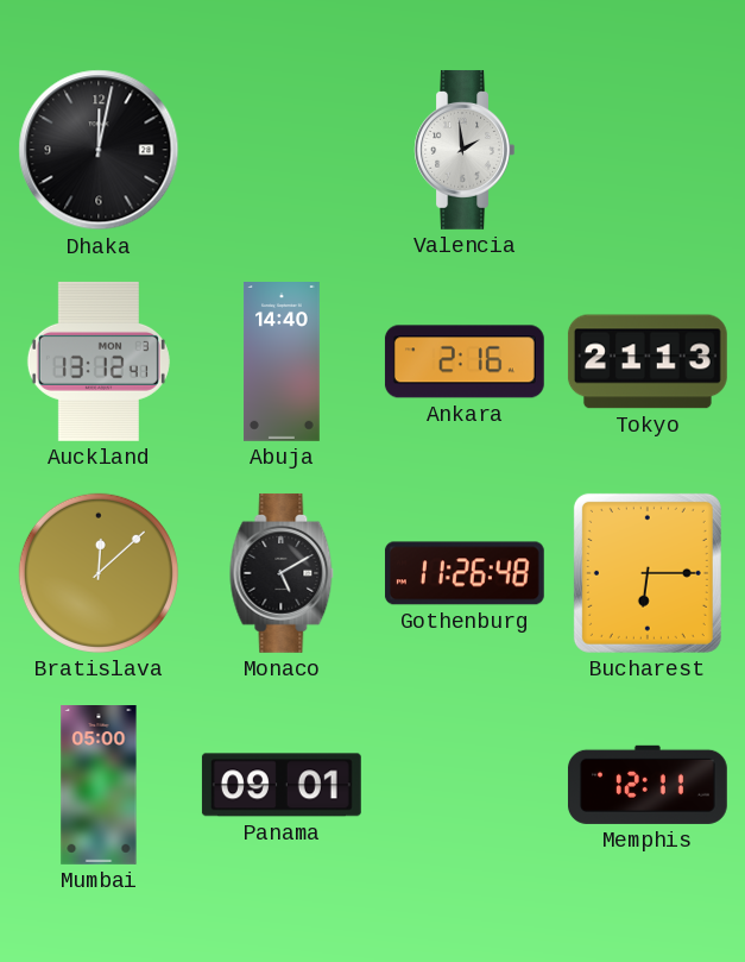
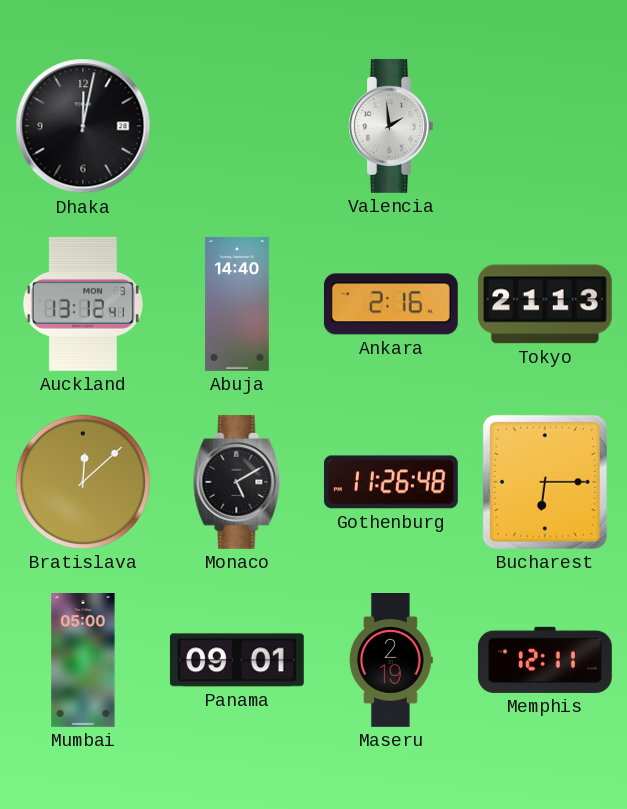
Maseru: none -> 2:19 (391, 661)
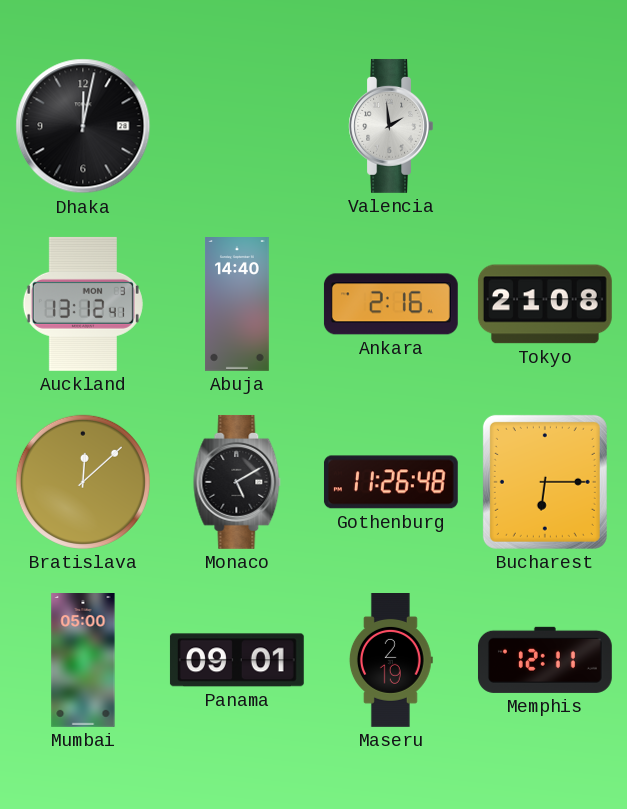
Tokyo: 21:13 -> 21:08 (545, 304)
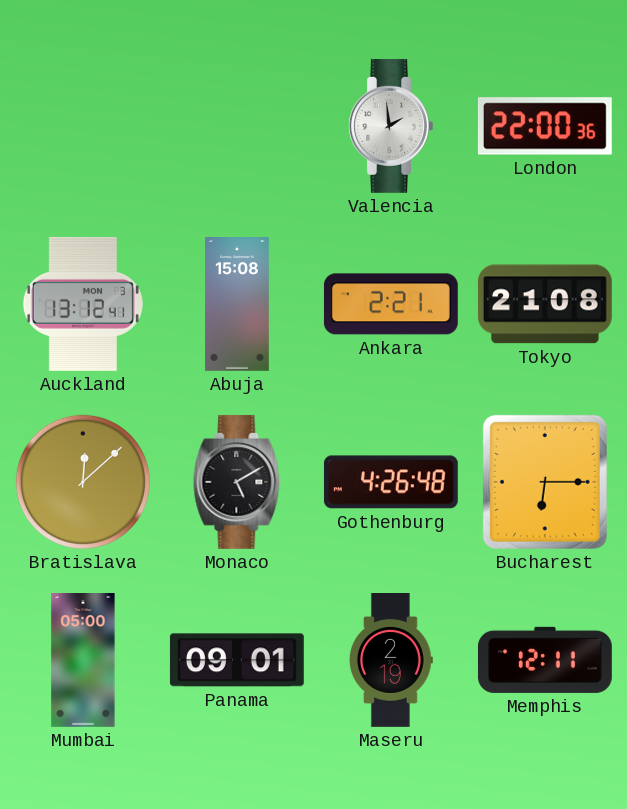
Dhaka: 12:02 -> none (83, 126)
London: none -> 22:00 (545, 126)
Abuja: 14:40 -> 15:08 (238, 305)
Ankara: 2:16 -> 2:21 (391, 304)
Gothenburg: 11:26 -> 4:26 (391, 482)
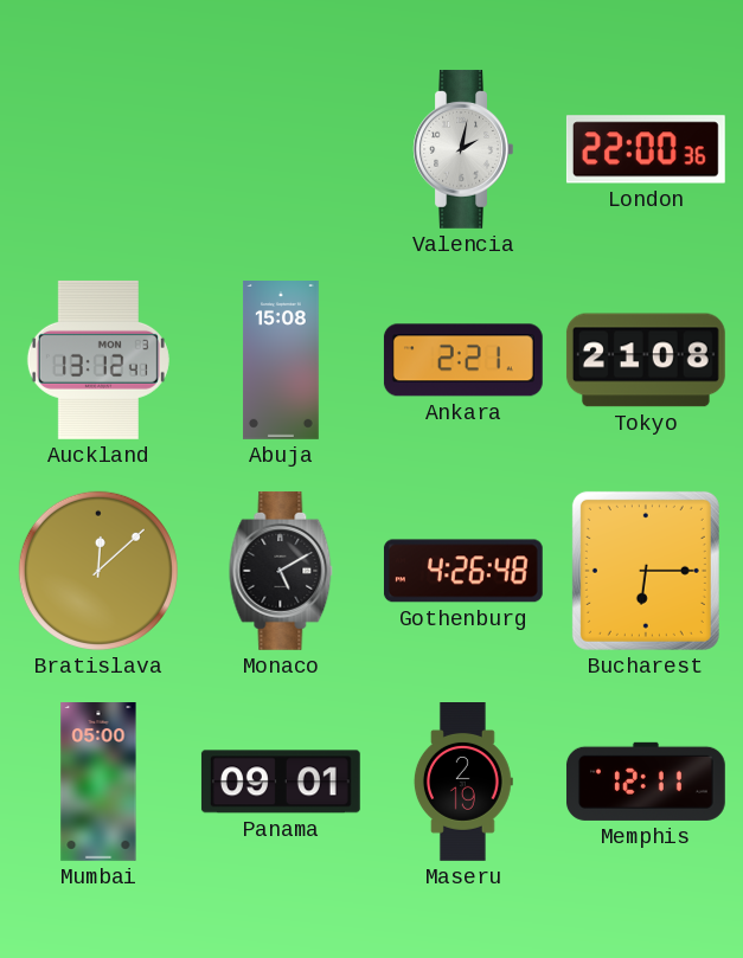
Valencia: 1:59 -> 2:02 (463, 149)
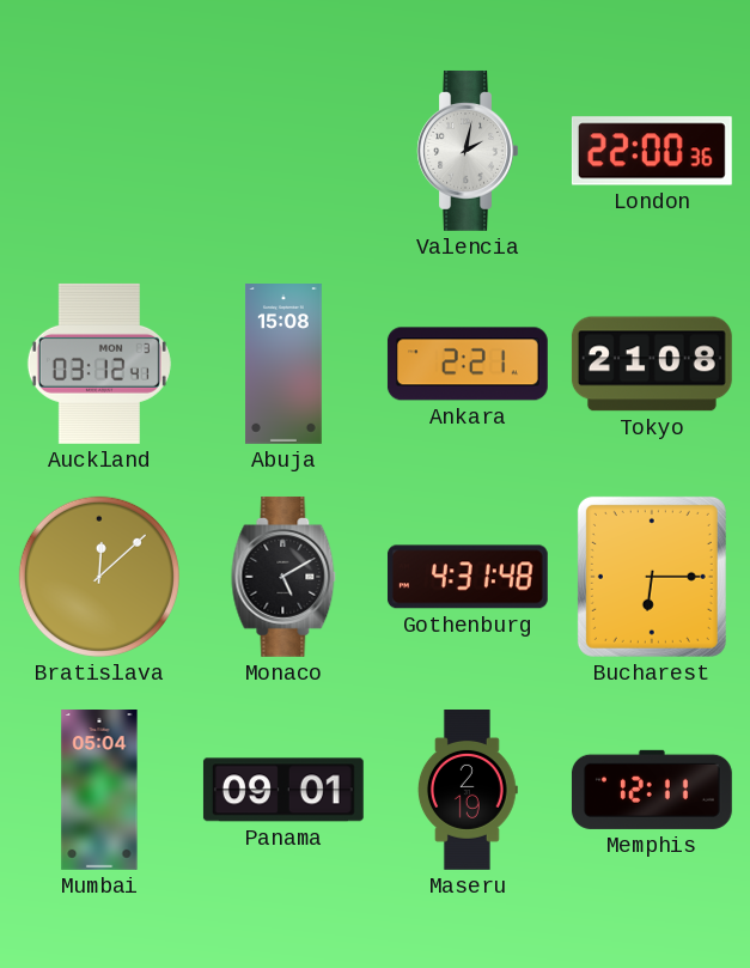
Auckland: 13:12 -> 03:12 (99, 364)
Gothenburg: 4:26 -> 4:31 (468, 577)
Mumbai: 05:00 -> 05:04 (99, 791)
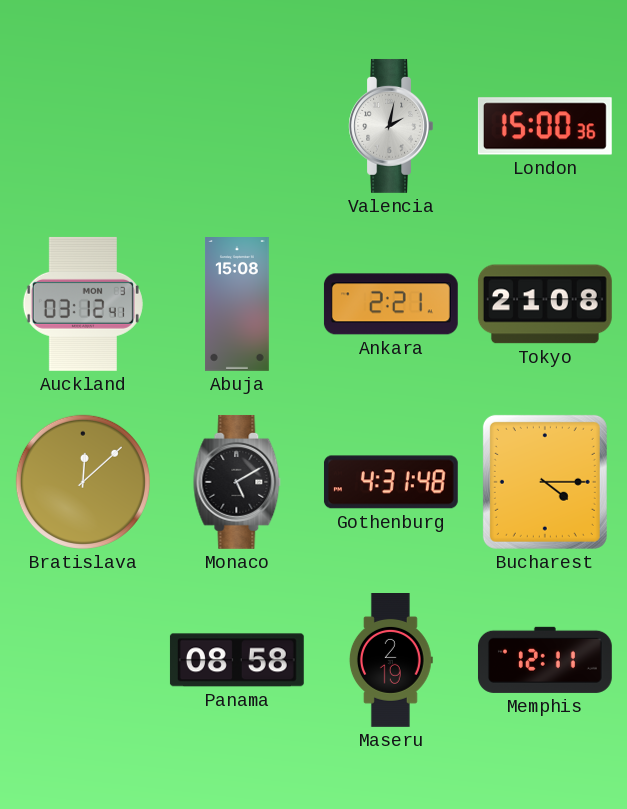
London: 22:00 -> 15:00 (545, 126)
Bucharest: 6:15 -> 4:15 (545, 482)
Mumbai: 05:04 -> none (99, 791)
Panama: 09:01 -> 08:58 (237, 660)
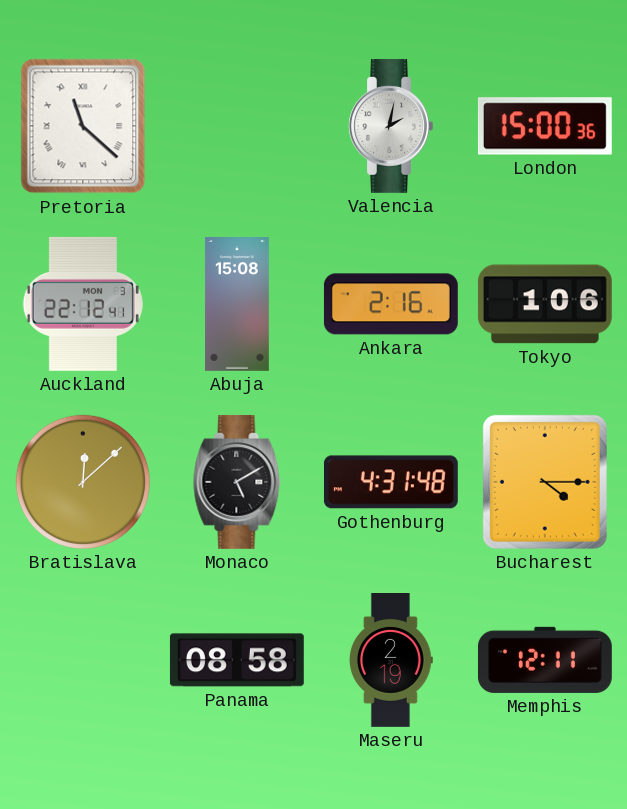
Pretoria: none -> 11:22 (83, 126)
Auckland: 03:12 -> 22:12 (83, 304)
Ankara: 2:21 -> 2:16 (391, 304)
Tokyo: 21:08 -> 1:06 (545, 304)
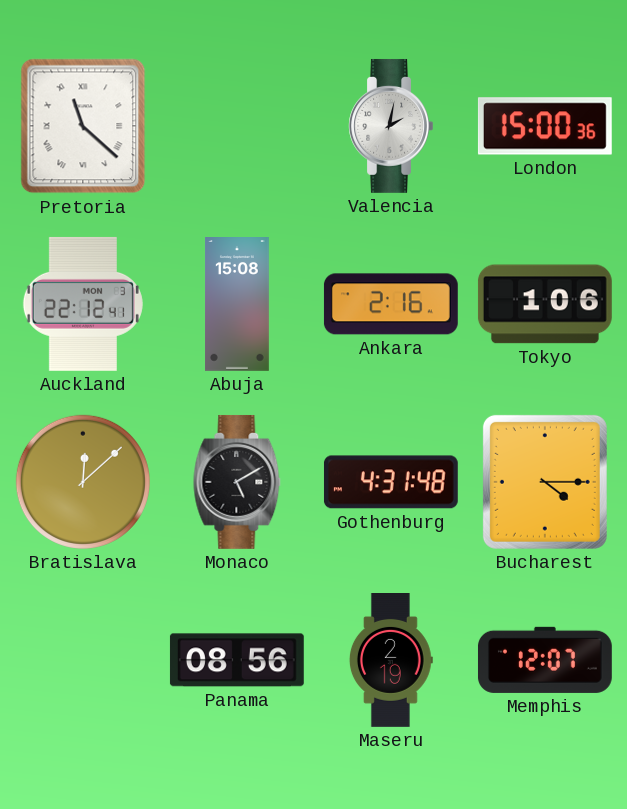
Panama: 08:58 -> 08:56 (237, 660)
Memphis: 12:11 -> 12:07 (545, 660)
